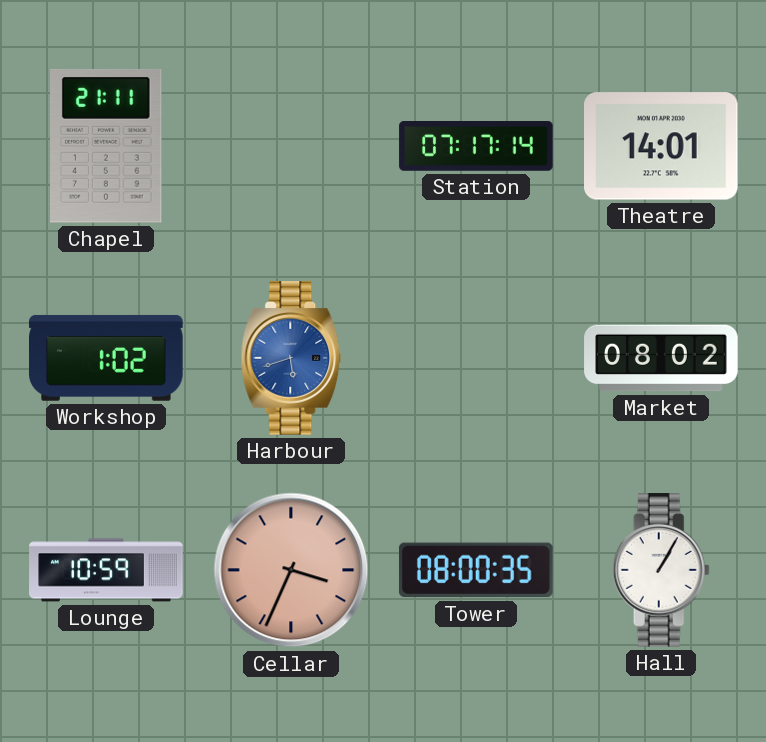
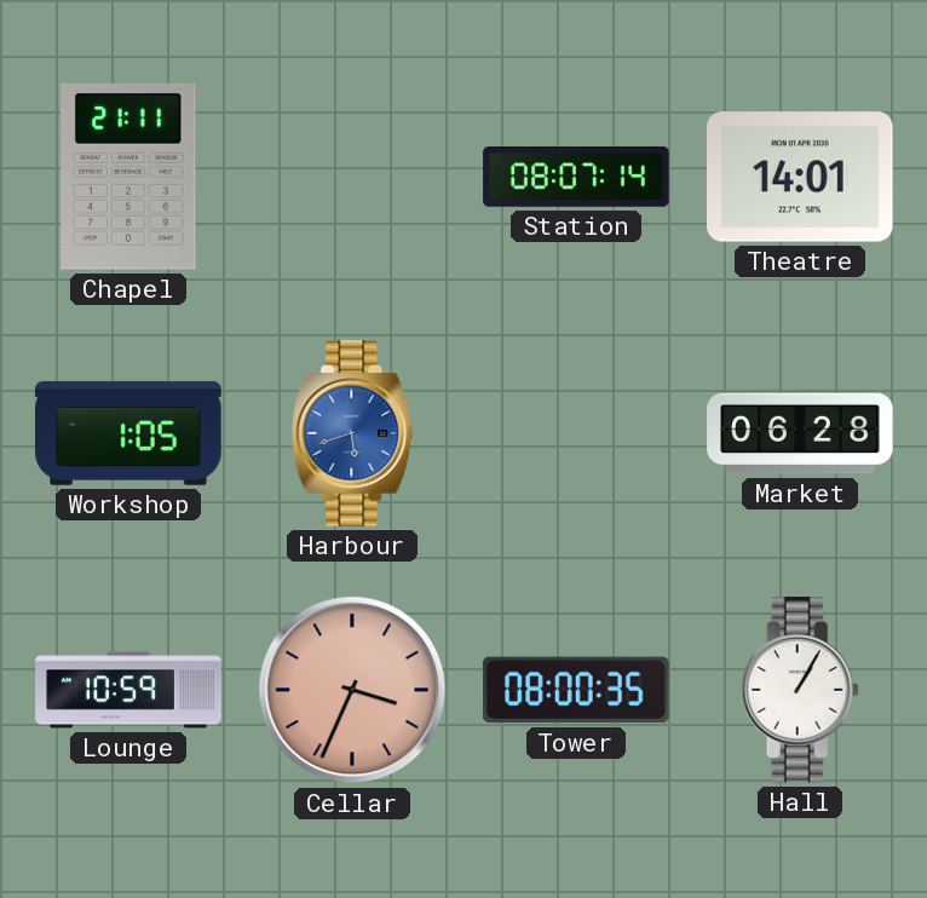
Station: 07:17 -> 08:07 (576, 178)
Workshop: 1:02 -> 1:05 (129, 433)
Market: 08:02 -> 06:28 (800, 433)
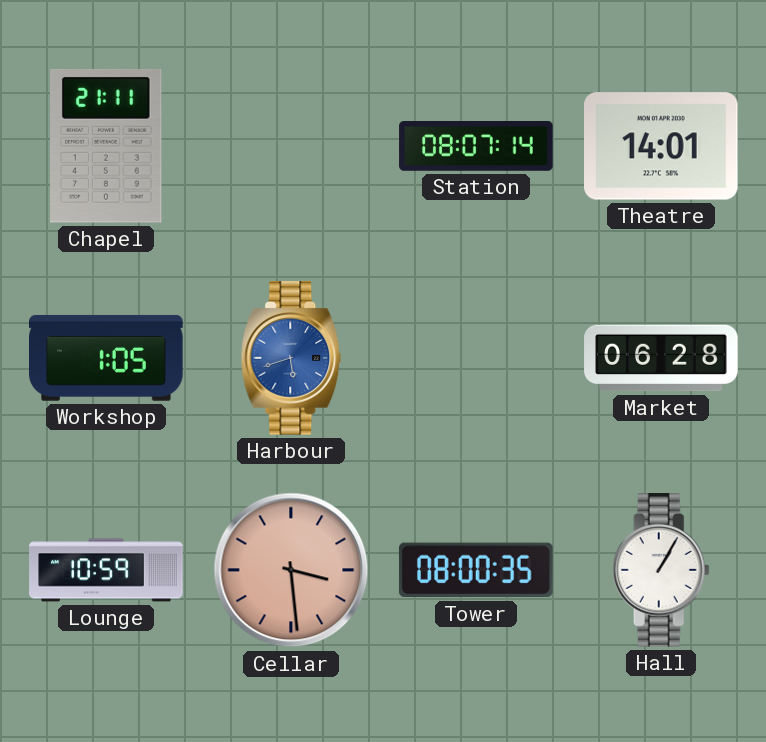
Cellar: 3:34 -> 3:29 (291, 570)
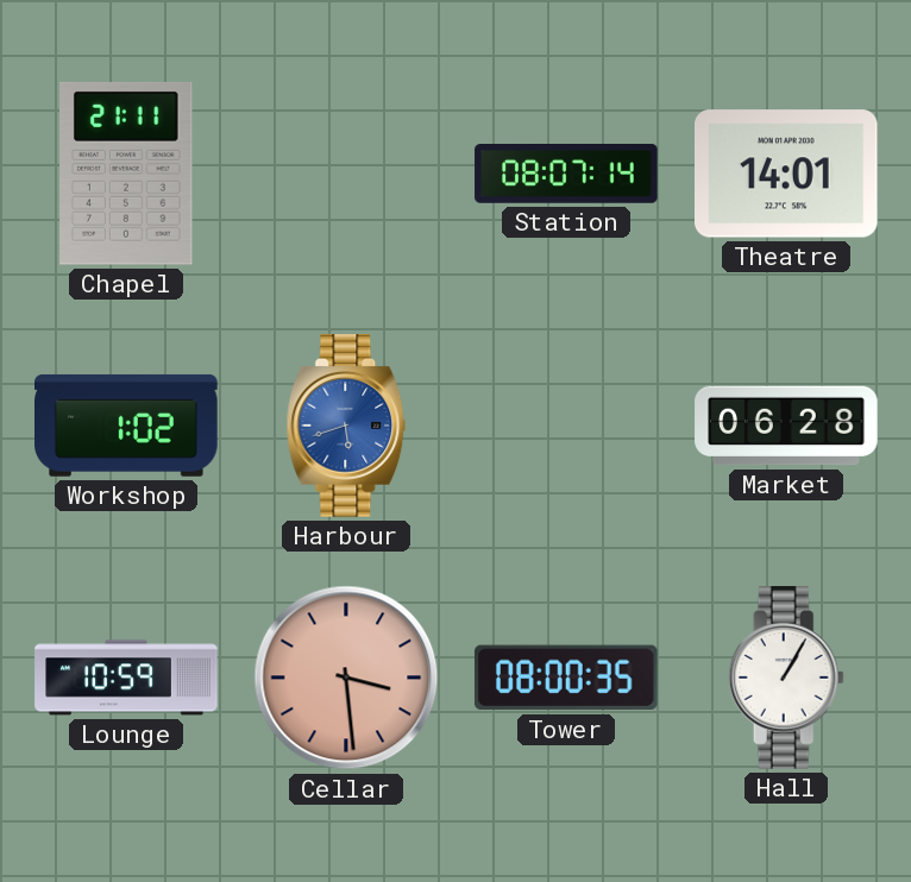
Workshop: 1:05 -> 1:02 (127, 426)
